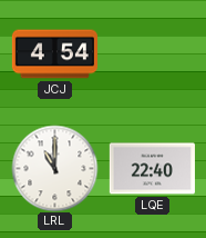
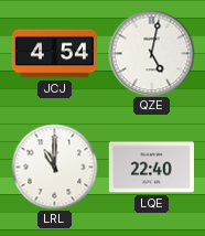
QZE: none -> 5:02 (151, 53)
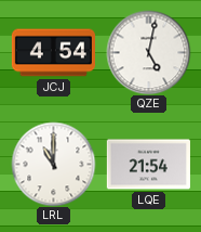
LQE: 22:40 -> 21:54 (148, 165)
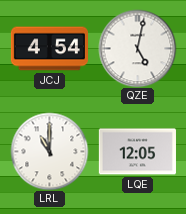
LQE: 21:54 -> 12:05 (137, 152)
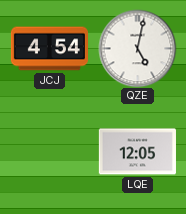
LRL: 11:00 -> none (49, 151)
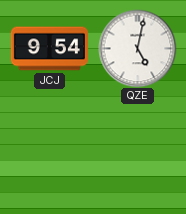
JCJ: 4:54 -> 9:54 (49, 49)
LQE: 12:05 -> none (137, 152)
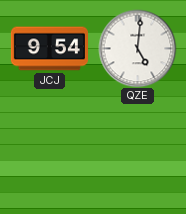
QZE: 5:02 -> 5:01 (137, 48)
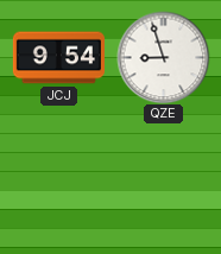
QZE: 5:01 -> 8:57 (163, 57)
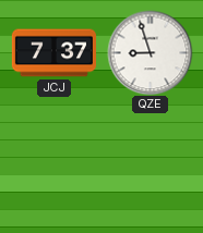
JCJ: 9:54 -> 7:37 (53, 53)
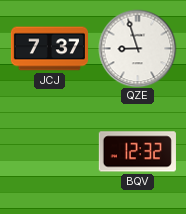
BQV: none -> 12:32 (137, 152)
